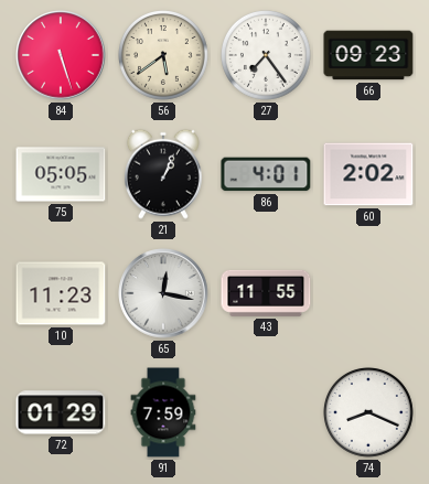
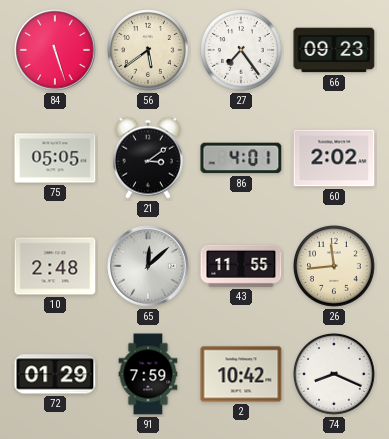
21: 1:04 -> 3:09 (148, 158)
10: 11:23 -> 2:48 (55, 266)
65: 12:17 -> 12:08 (148, 266)
26: none -> 11:44 (335, 267)
2: none -> 10:42 (241, 374)
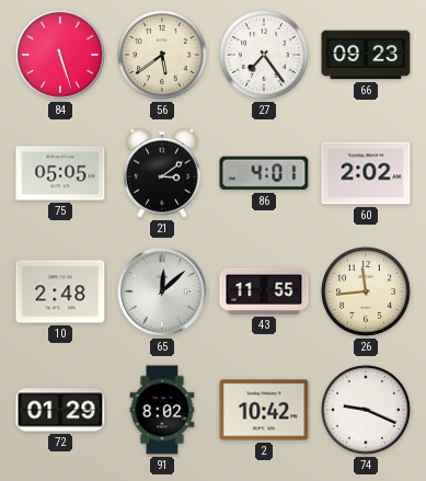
91: 7:59 -> 8:02 (162, 410)
74: 8:19 -> 9:19 (367, 411)
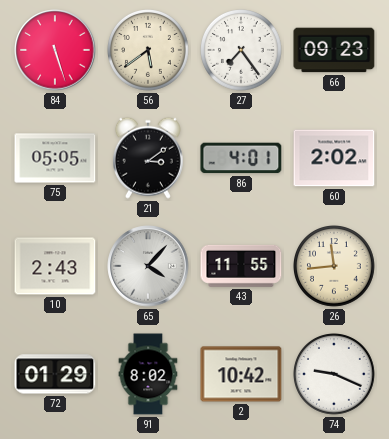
10: 2:48 -> 2:43 (55, 266)
65: 12:08 -> 4:07 (148, 266)
